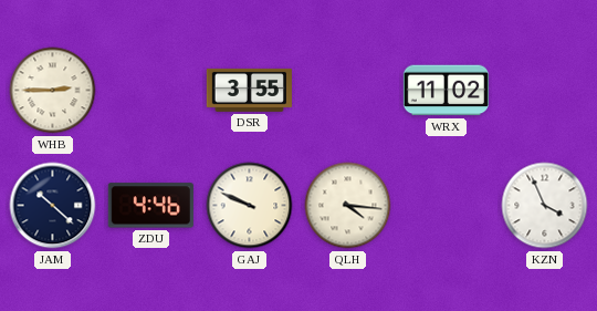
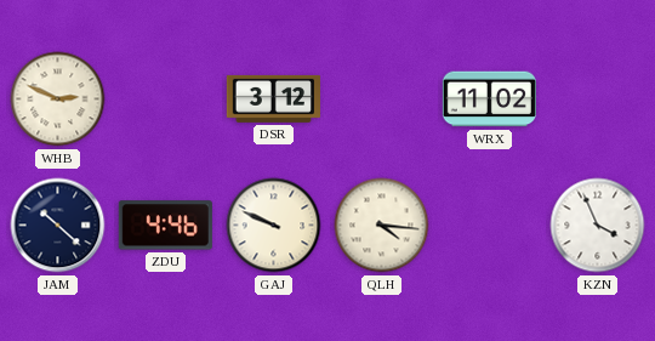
WHB: 2:45 -> 2:49 (58, 100)
DSR: 3:55 -> 3:12 (273, 98)
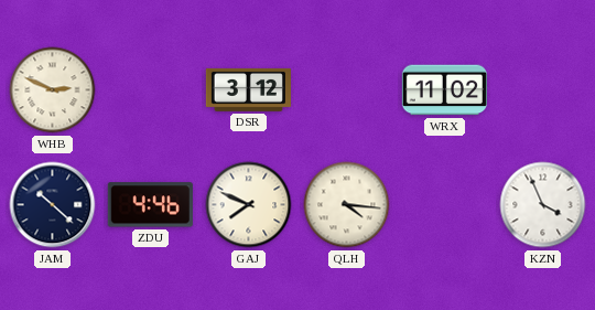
GAJ: 9:49 -> 7:49 (249, 205)
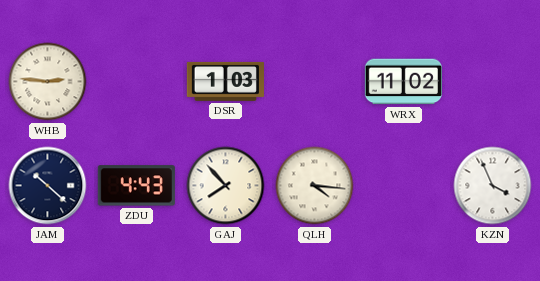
WHB: 2:49 -> 2:46 (48, 82)
DSR: 3:12 -> 1:03 (225, 81)
ZDU: 4:46 -> 4:43 (136, 186)
GAJ: 7:49 -> 7:53 (226, 186)
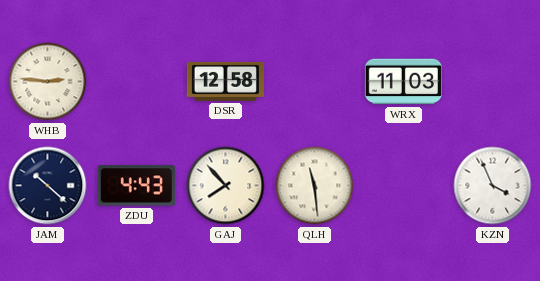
DSR: 1:03 -> 12:58 (225, 81)
WRX: 11:02 -> 11:03 (403, 82)
QLH: 4:16 -> 11:29 (315, 186)
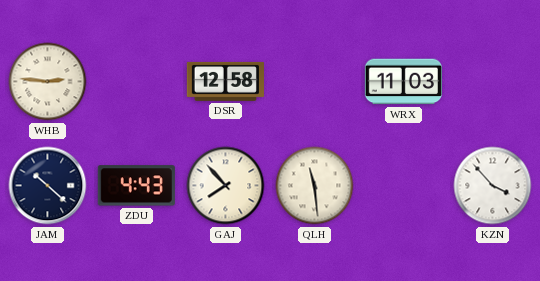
KZN: 3:56 -> 3:53 (493, 186)
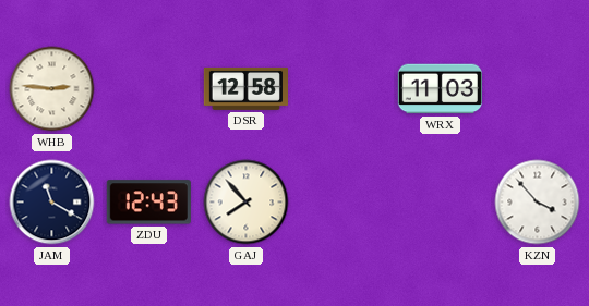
JAM: 10:22 -> 11:20 (52, 203)
ZDU: 4:43 -> 12:43 (148, 203)
QLH: 11:29 -> none (315, 186)
